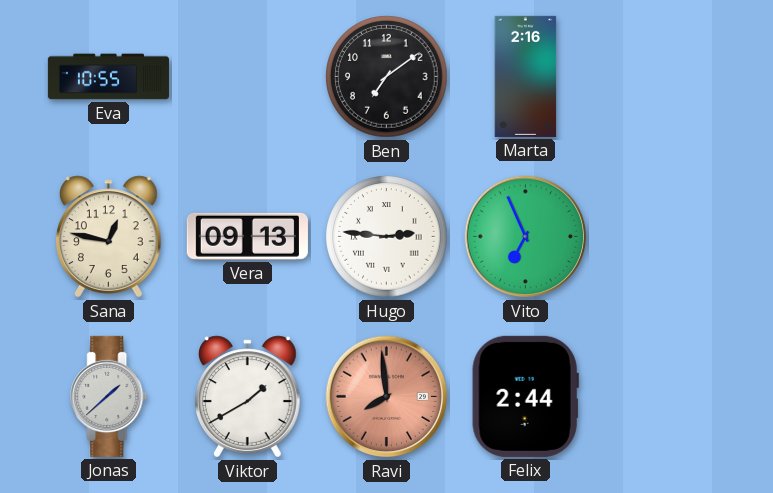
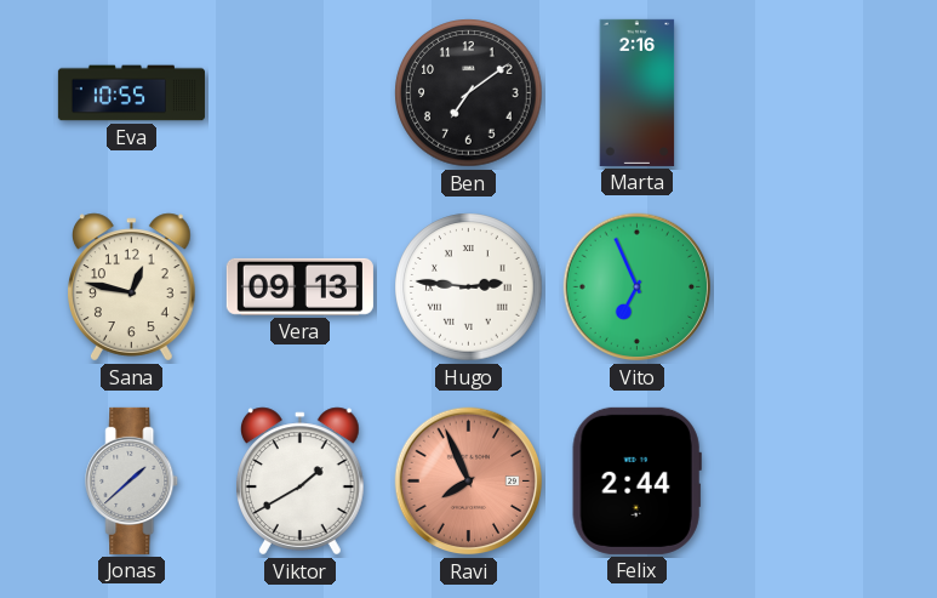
Ravi: 7:59 -> 7:56 (469, 482)
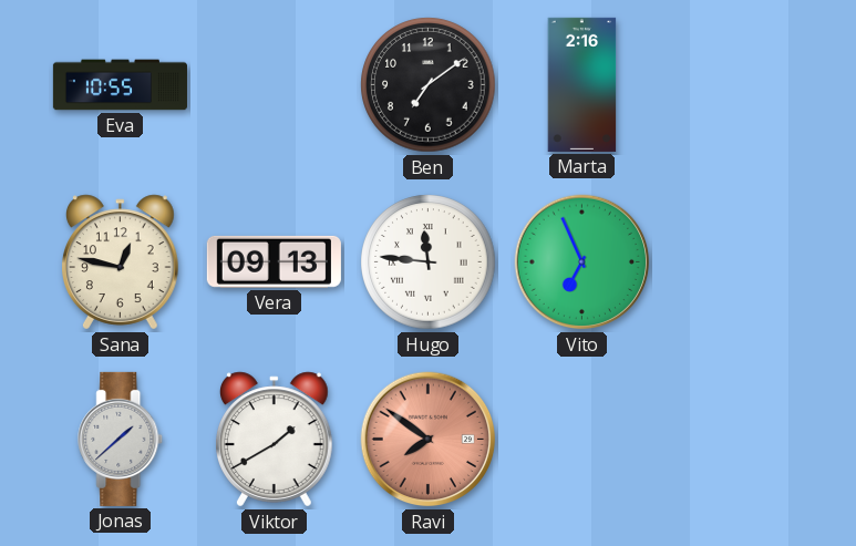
Hugo: 2:46 -> 11:46 (429, 262)
Ravi: 7:56 -> 7:51 (429, 440)
Felix: 2:44 -> none (636, 480)
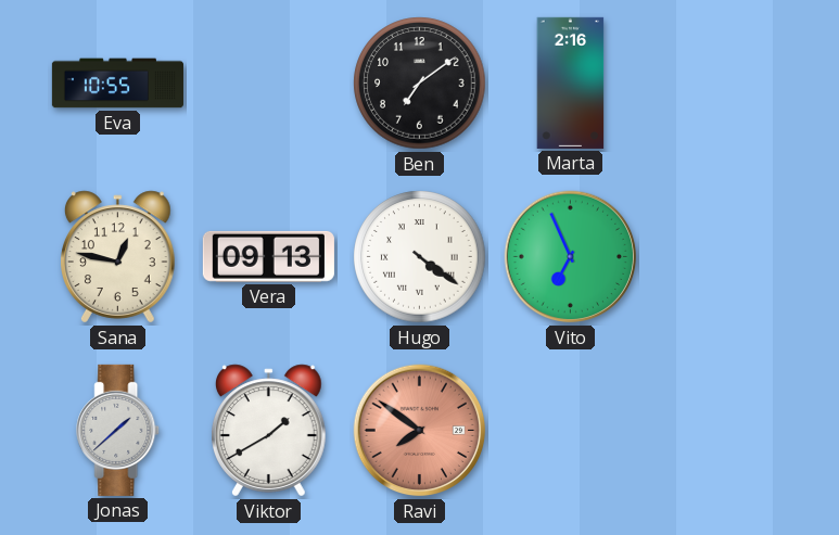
Hugo: 11:46 -> 4:21 (420, 257)
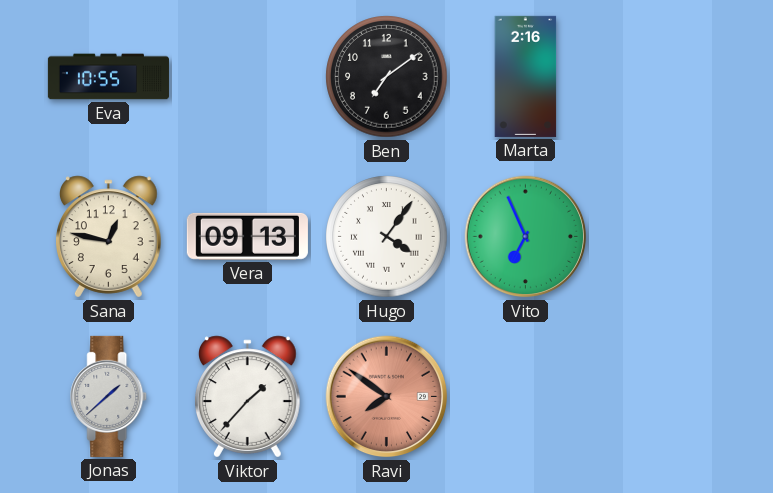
Hugo: 4:21 -> 4:06 (387, 237)
Viktor: 1:40 -> 1:37 (248, 397)
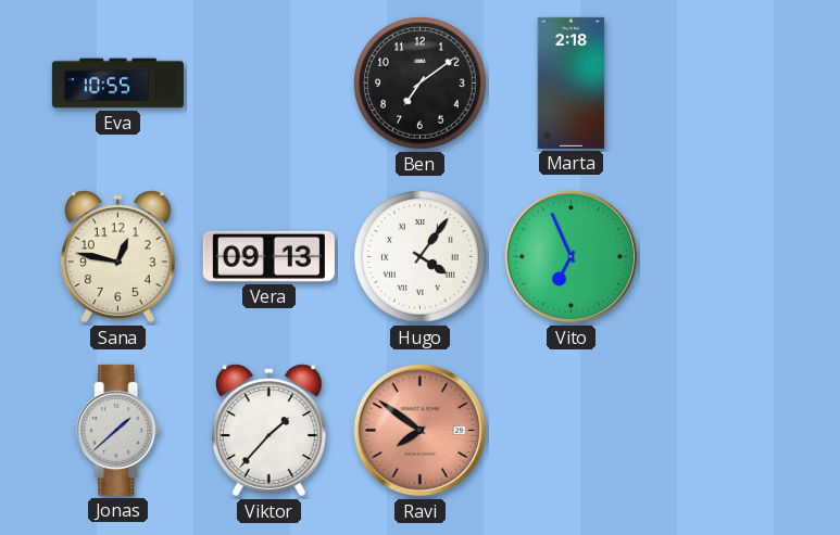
Marta: 2:16 -> 2:18 (572, 82)
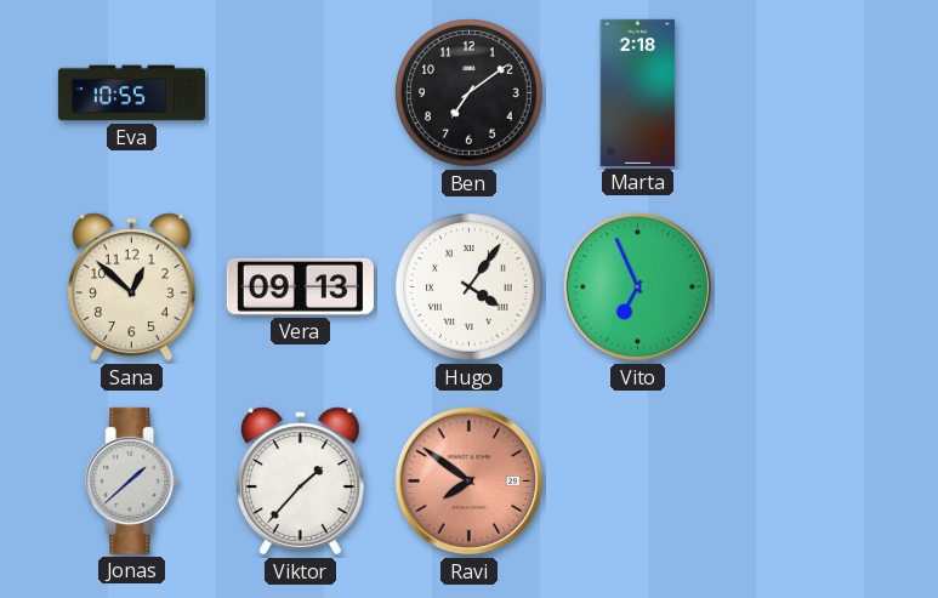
Sana: 12:47 -> 12:52 (132, 287)
